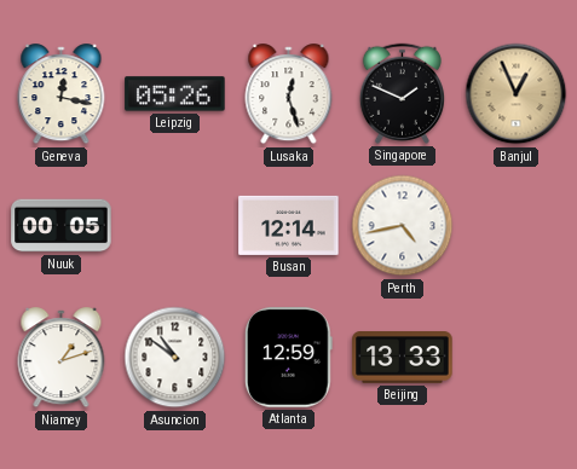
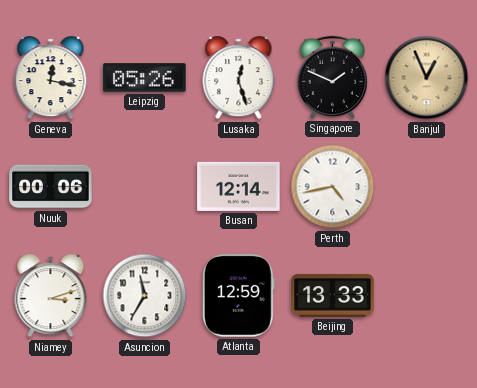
Nuuk: 00:05 -> 00:06 (51, 187)
Niamey: 1:12 -> 3:12 (51, 296)
Asuncion: 10:51 -> 11:35 (145, 296)
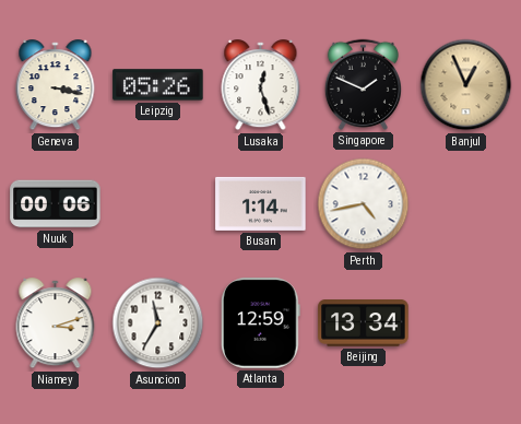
Geneva: 12:17 -> 3:17 (56, 85)
Busan: 12:14 -> 1:14 (261, 203)
Beijing: 13:33 -> 13:34 (364, 323)
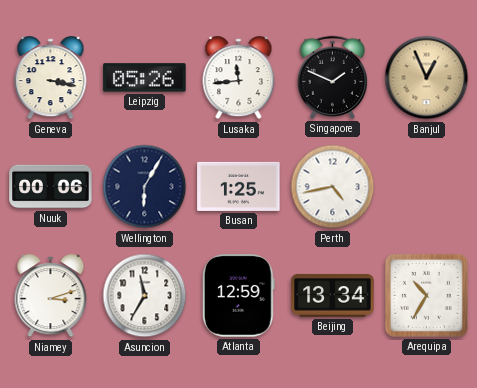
Lusaka: 12:27 -> 11:44 (239, 78)
Wellington: none -> 6:05 (145, 187)
Busan: 1:14 -> 1:25 (239, 186)
Arequipa: none -> 10:35 (426, 295)
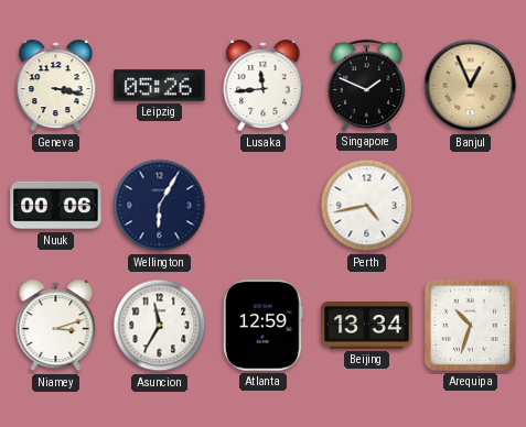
Busan: 1:25 -> none (239, 186)
Arequipa: 10:35 -> 10:33 (470, 325)
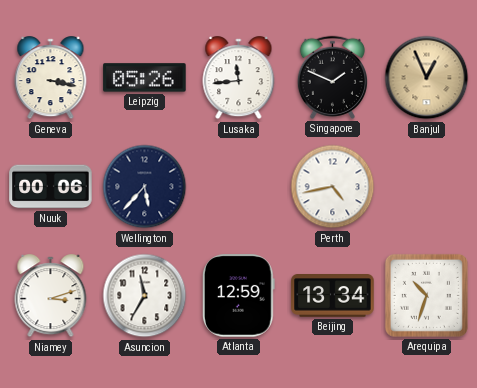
Wellington: 6:05 -> 5:37 (145, 187)
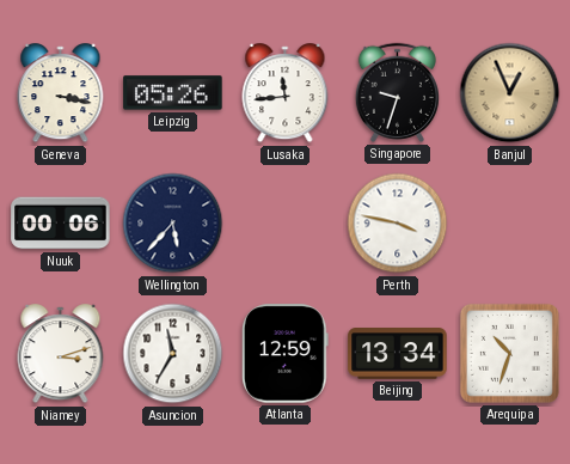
Singapore: 1:49 -> 9:33 (397, 92)
Perth: 4:43 -> 3:47 (398, 224)
